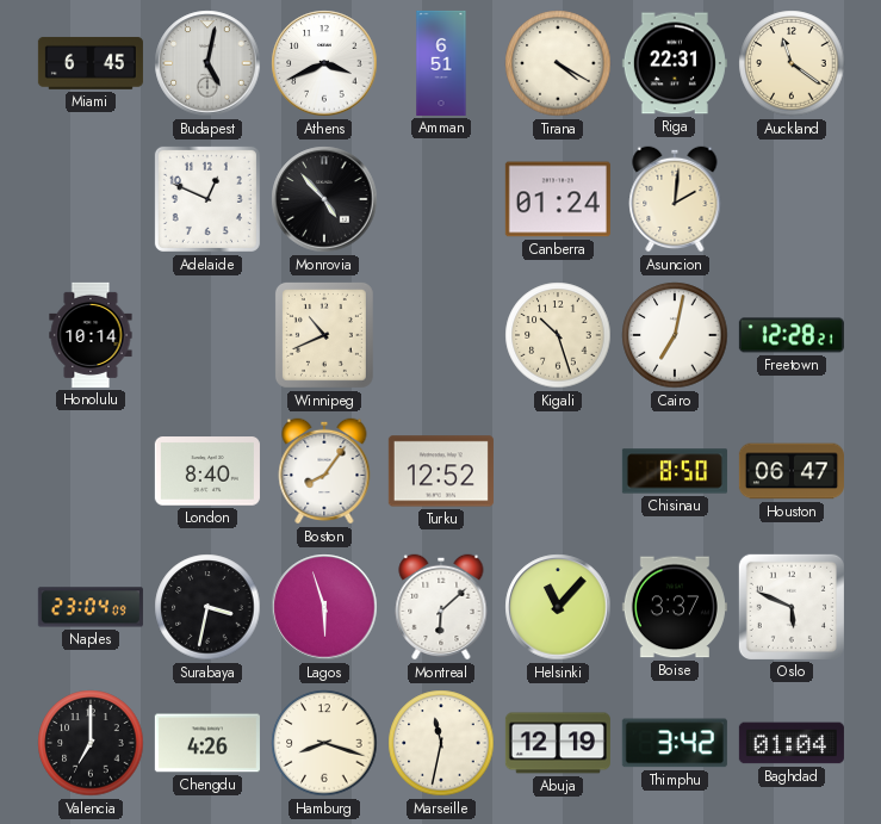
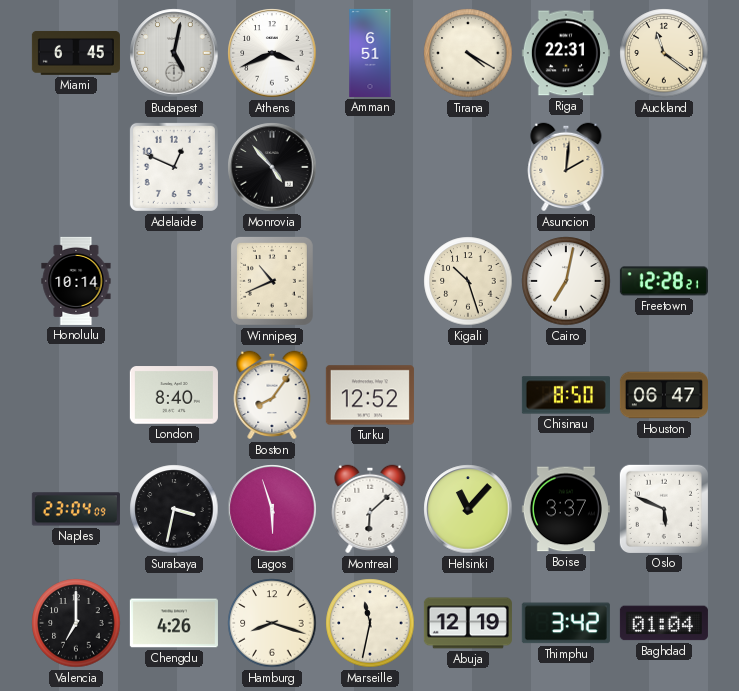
Canberra: 01:24 -> none (558, 199)
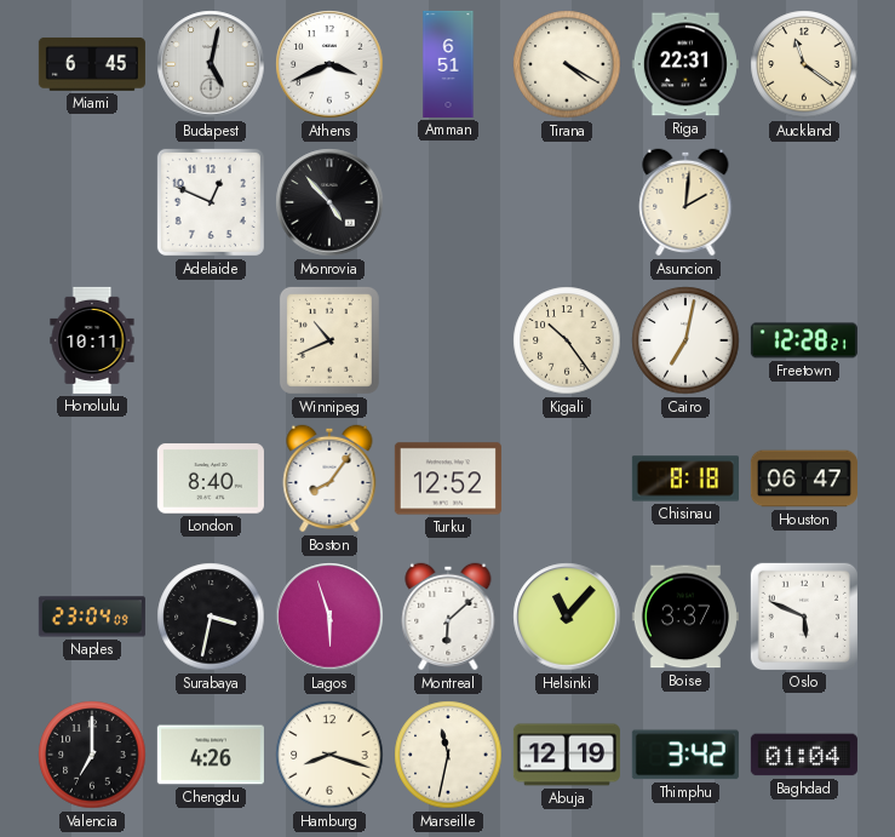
Honolulu: 10:14 -> 10:11 (92, 340)
Kigali: 10:27 -> 10:24 (567, 340)
Chisinau: 8:50 -> 8:18 (685, 478)
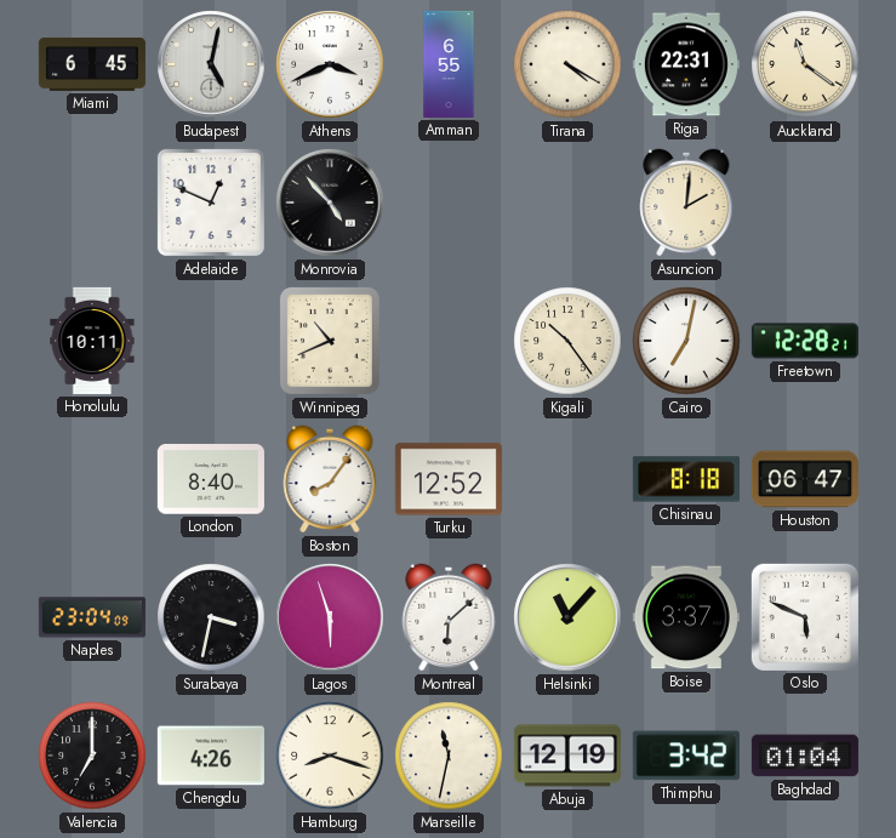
Amman: 6:51 -> 6:55 (449, 64)
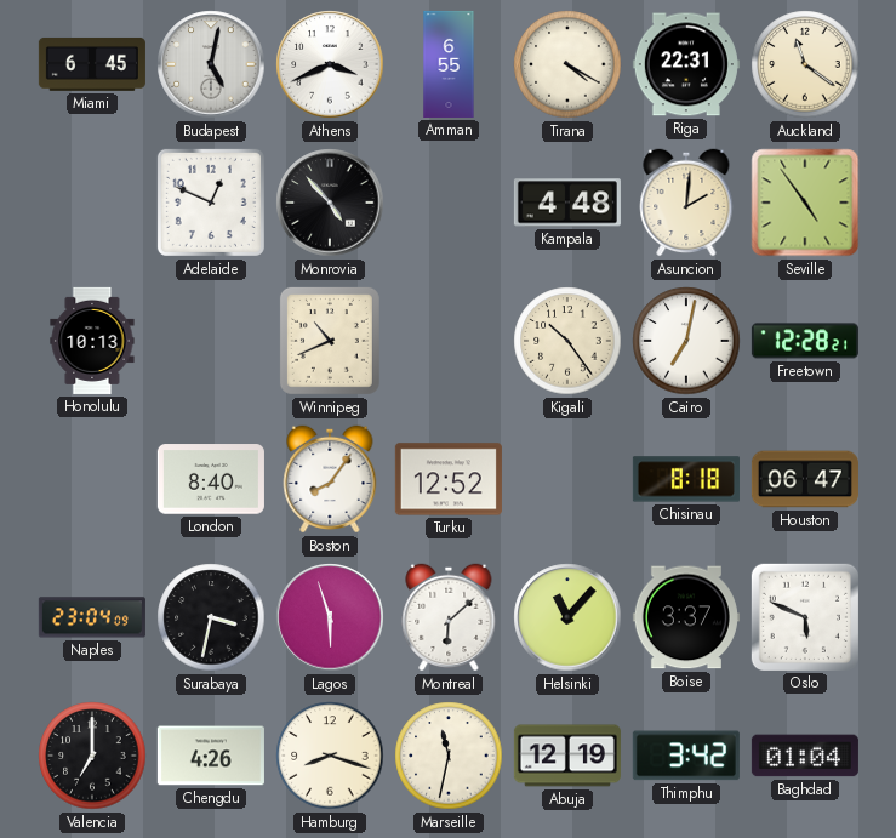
Kampala: none -> 4:48 (567, 203)
Seville: none -> 4:54 (805, 203)
Honolulu: 10:11 -> 10:13 (92, 341)
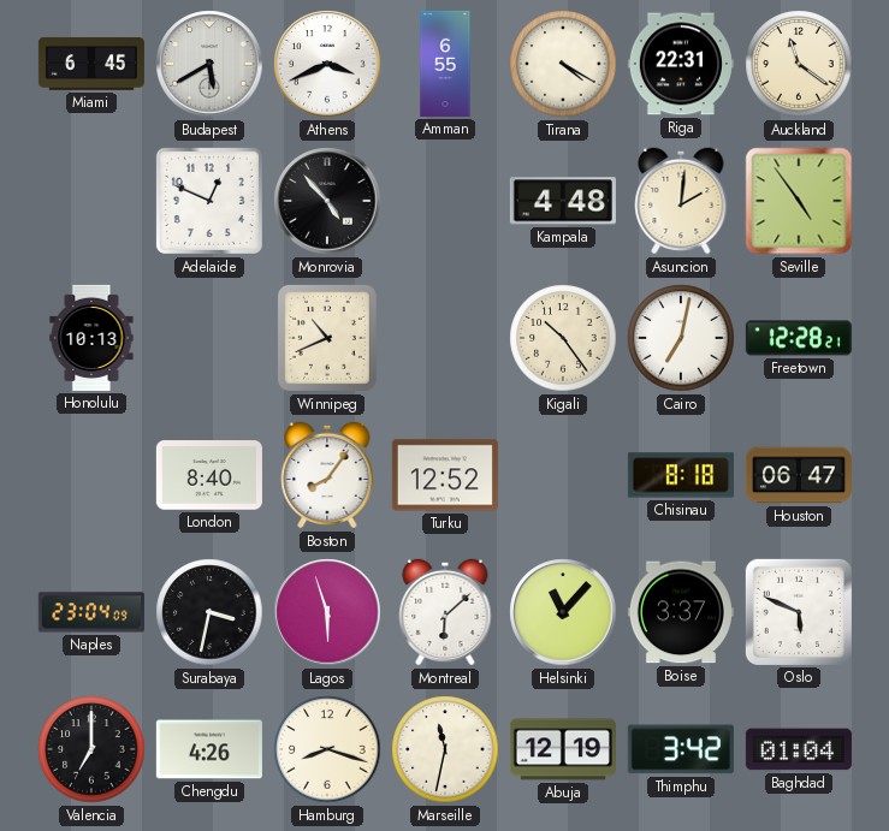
Budapest: 5:02 -> 5:40 (209, 64)
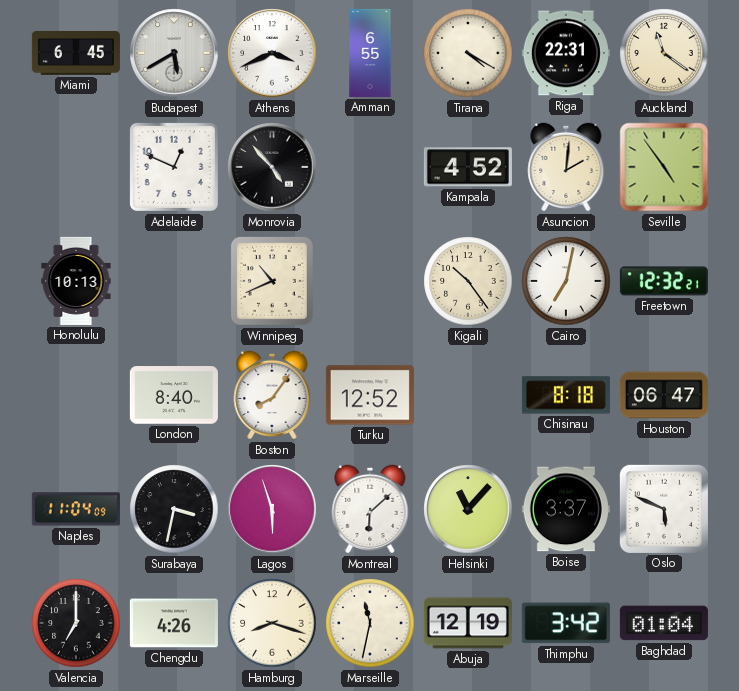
Kampala: 4:48 -> 4:52 (468, 167)
Freetown: 12:28 -> 12:32 (664, 281)
Naples: 23:04 -> 11:04 (76, 509)
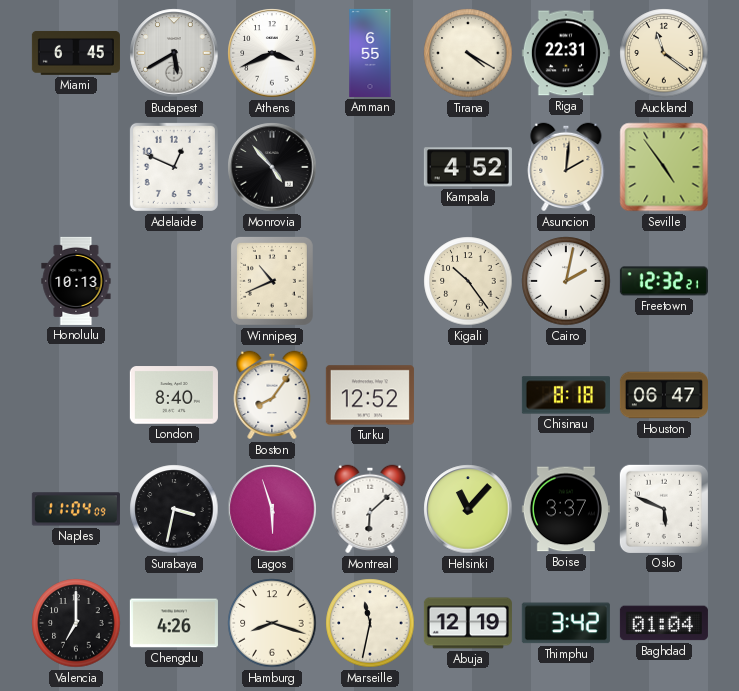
Cairo: 7:02 -> 2:02 (566, 281)
